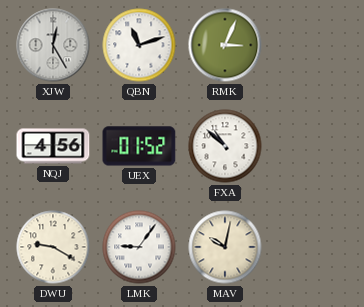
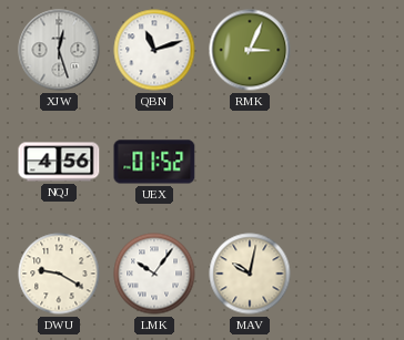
XJW: 12:25 -> 12:27 (59, 50)
FXA: 10:52 -> none (225, 146)
LMK: 9:06 -> 10:06 (154, 274)
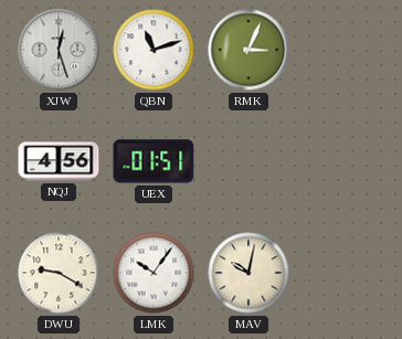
UEX: 01:52 -> 01:51 (154, 161)
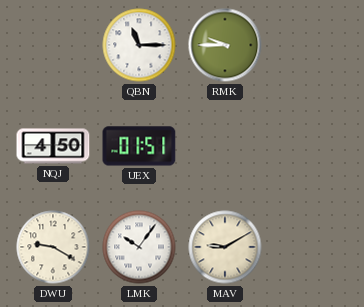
XJW: 12:27 -> none (59, 50)
QBN: 11:12 -> 11:15 (139, 45)
RMK: 3:04 -> 9:45 (225, 45)
NQJ: 4:56 -> 4:50 (53, 146)
MAV: 10:02 -> 9:10 (225, 247)
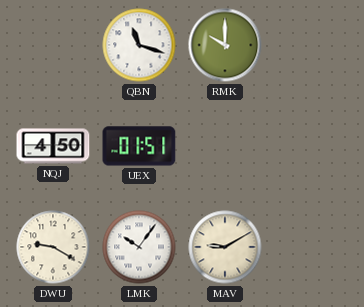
QBN: 11:15 -> 11:18 (139, 45)
RMK: 9:45 -> 10:00 (225, 45)
